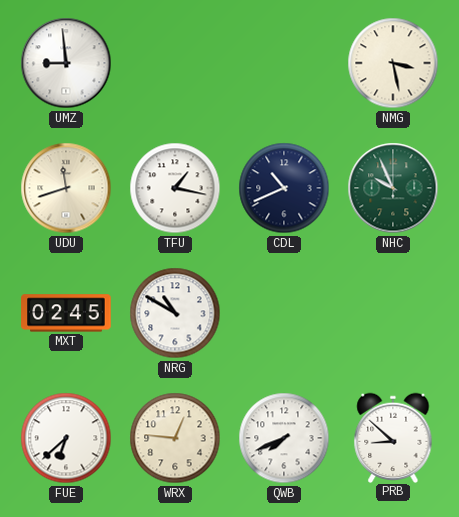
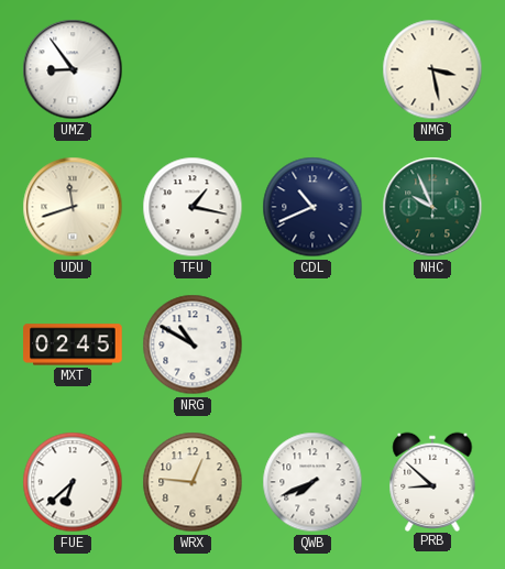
UMZ: 8:59 -> 8:54 (73, 69)
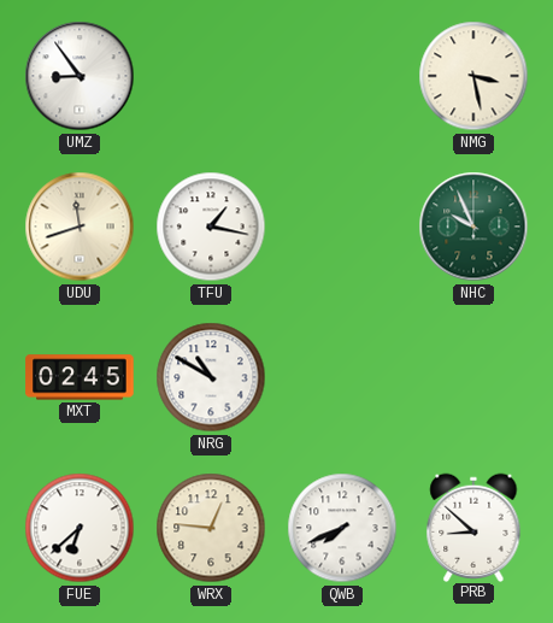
CDL: 10:41 -> none (312, 207)
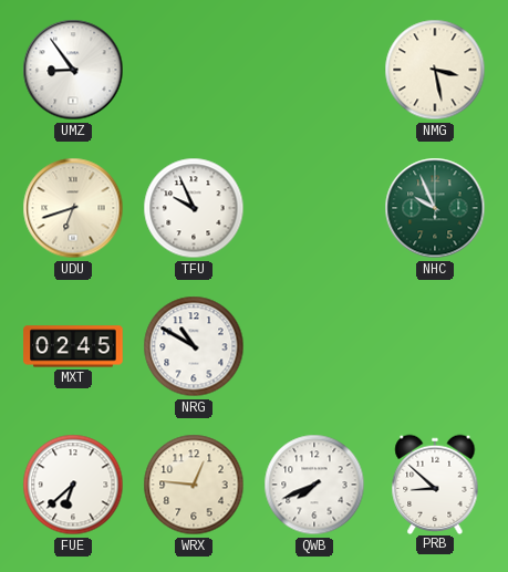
UDU: 11:42 -> 6:42 (73, 208)
TFU: 1:17 -> 9:56 (194, 208)
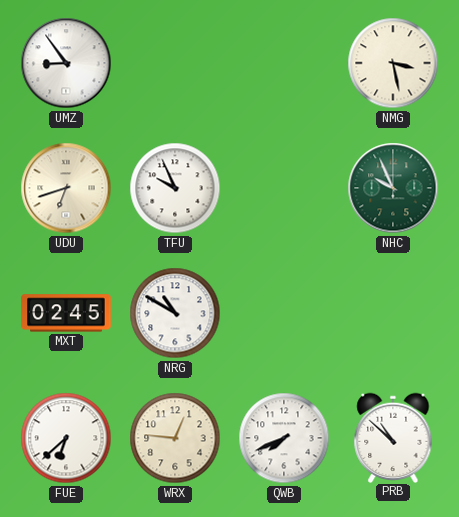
PRB: 8:52 -> 10:52 (393, 437)
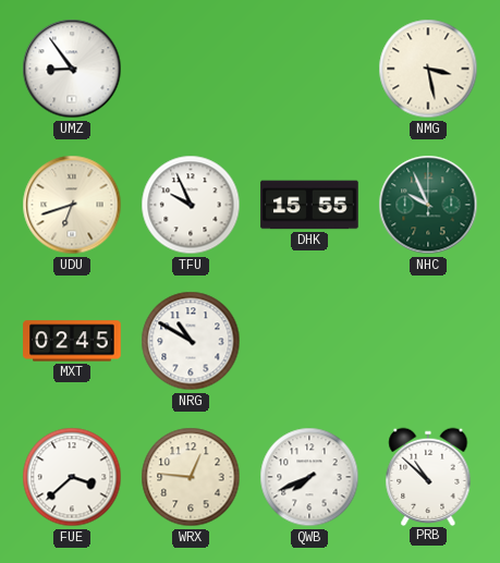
DHK: none -> 15:55 (309, 205)
FUE: 6:38 -> 3:38 (72, 477)
